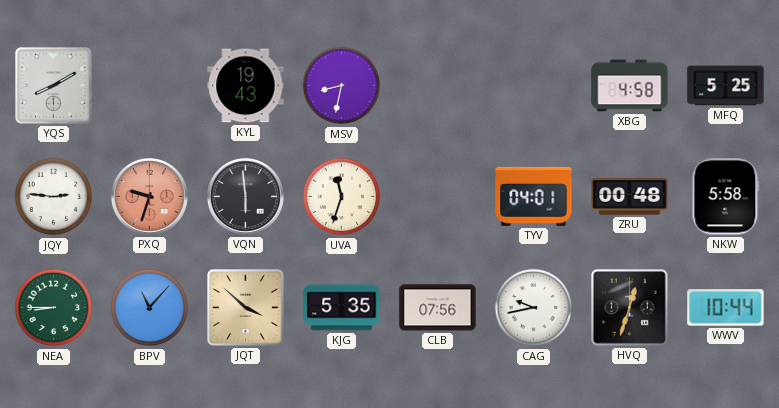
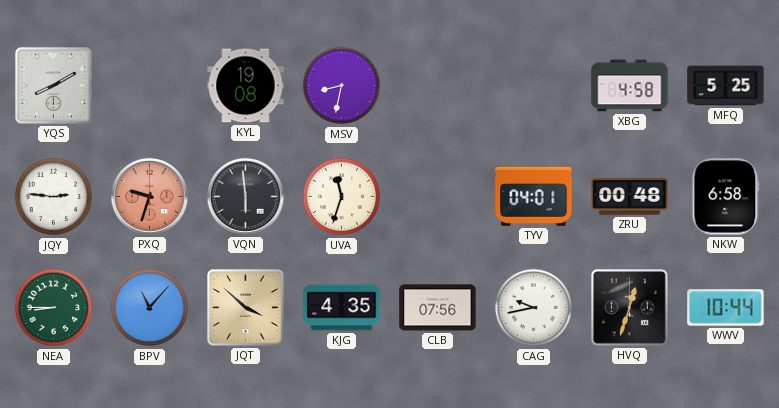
KYL: 19:43 -> 19:08 (246, 86)
NKW: 5:58 -> 6:58 (726, 197)
KJG: 5:35 -> 4:35 (342, 308)
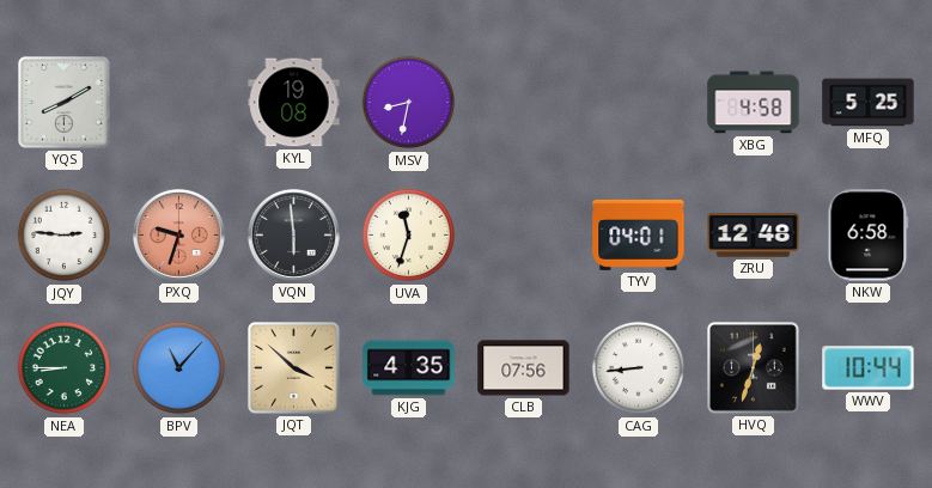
ZRU: 00:48 -> 12:48 (754, 236)
CAG: 9:43 -> 8:44 (639, 368)
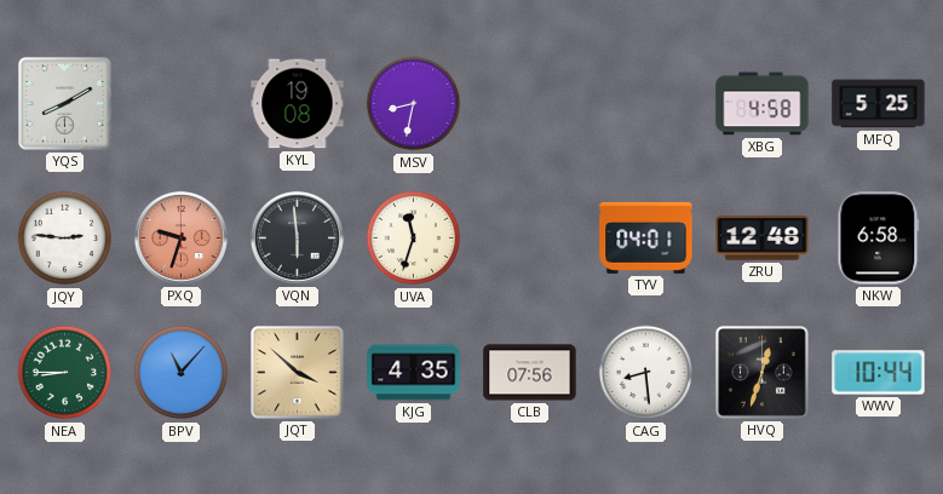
CAG: 8:44 -> 8:29 (646, 373)
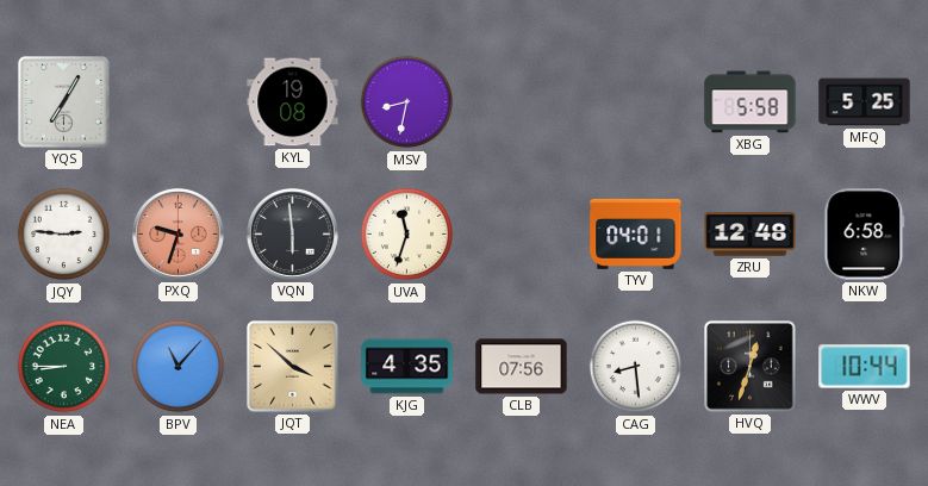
YQS: 8:10 -> 7:05 (64, 102)
XBG: 4:58 -> 5:58 (751, 102)
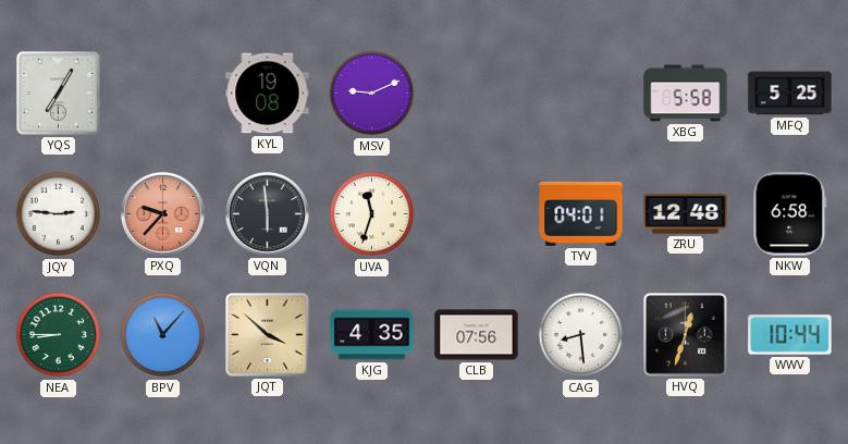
MSV: 8:32 -> 9:11 (372, 94)
PXQ: 9:33 -> 9:37 (162, 213)
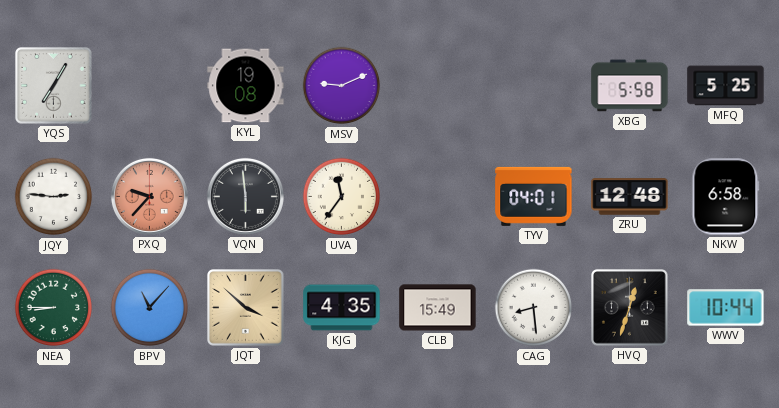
UVA: 11:33 -> 11:36 (342, 197)
CLB: 07:56 -> 15:49 (438, 308)
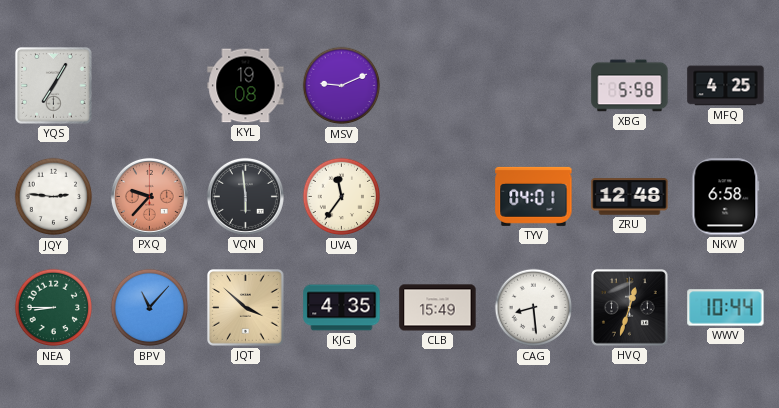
MFQ: 5:25 -> 4:25 (726, 86)
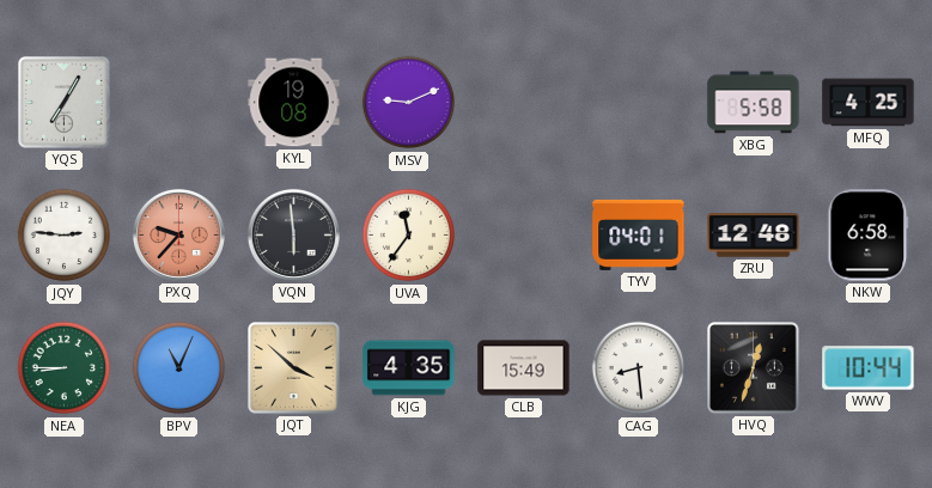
BPV: 11:07 -> 11:04 (179, 368)
